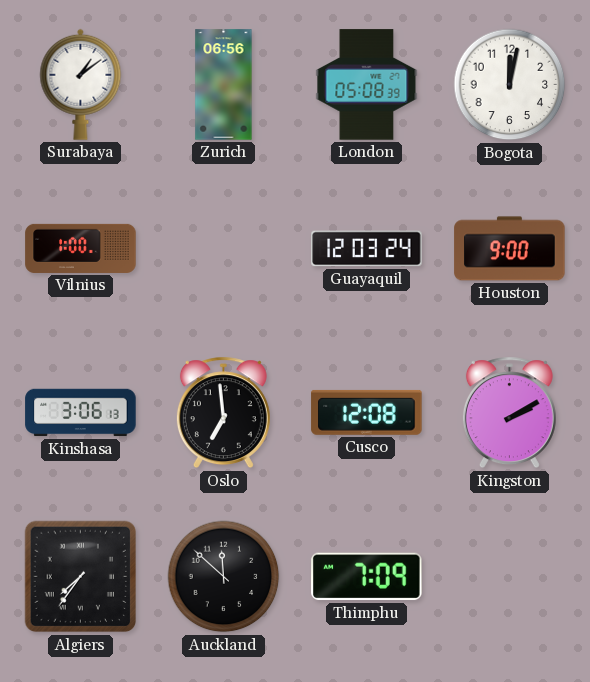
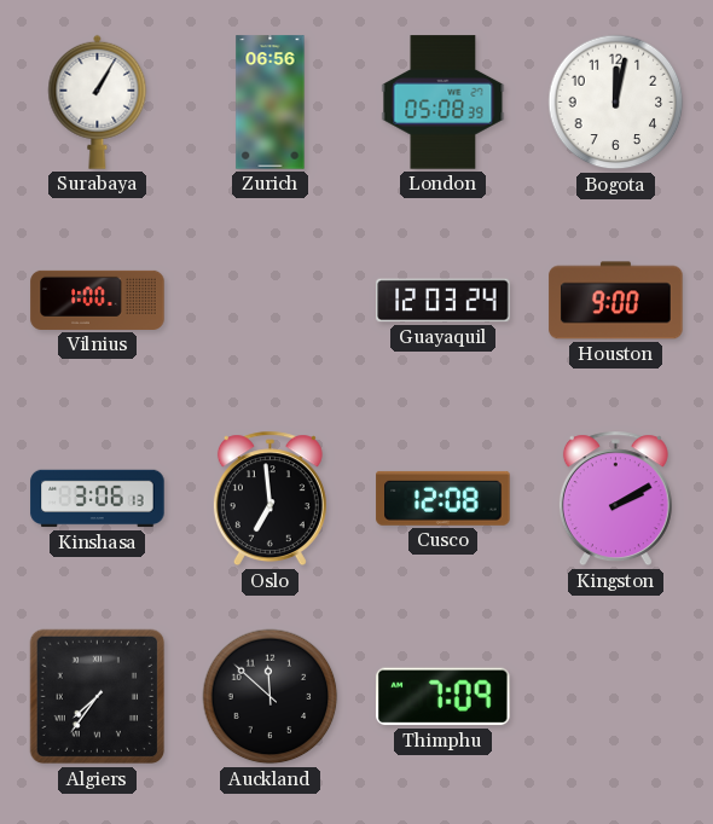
Surabaya: 1:09 -> 1:05 (98, 101)
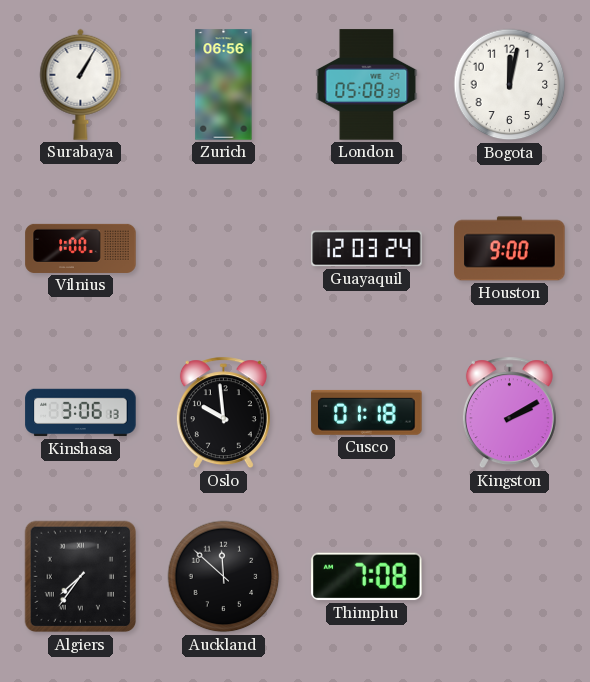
Oslo: 6:59 -> 9:59 (223, 413)
Cusco: 12:08 -> 01:18 (367, 412)
Thimphu: 7:09 -> 7:08 (367, 577)
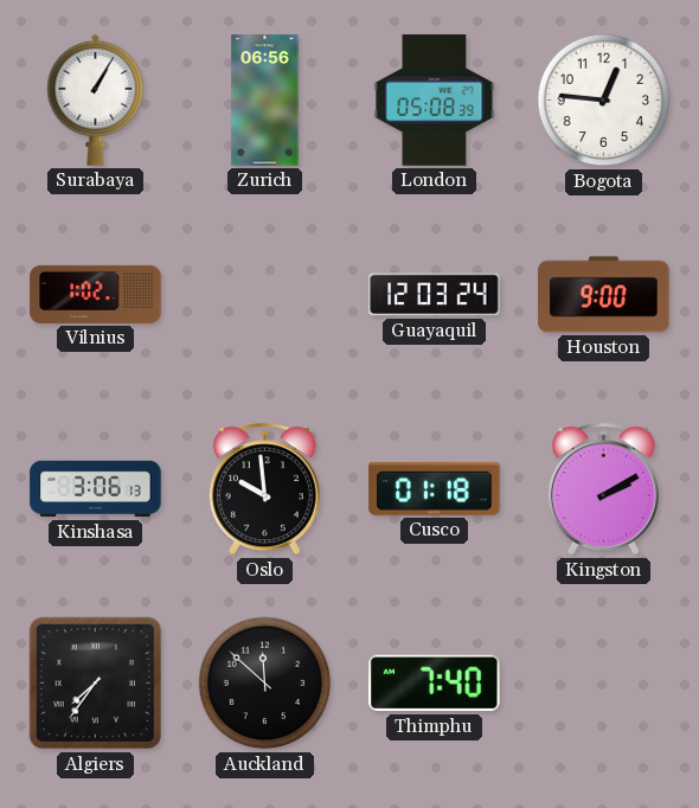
Bogota: 12:02 -> 12:46 (604, 101)
Vilnius: 1:00 -> 1:02 (96, 294)
Thimphu: 7:08 -> 7:40 (435, 684)
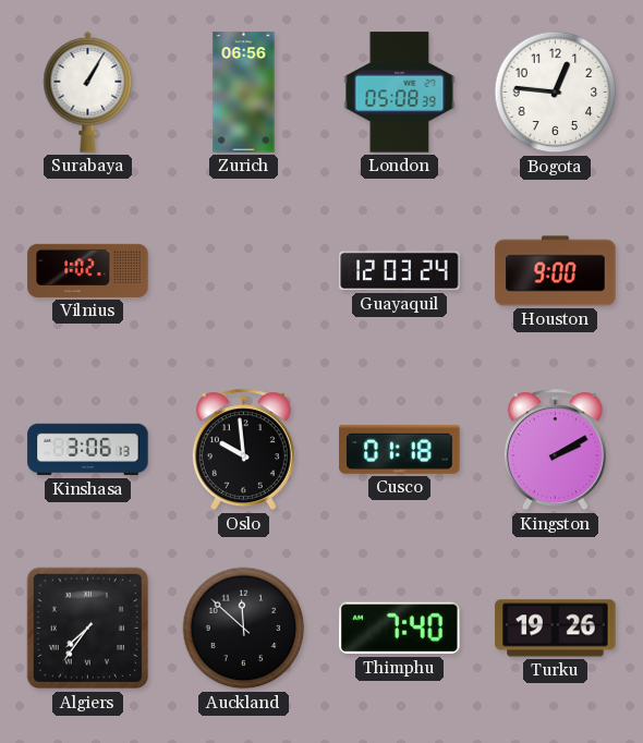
Turku: none -> 19:26 (556, 629)
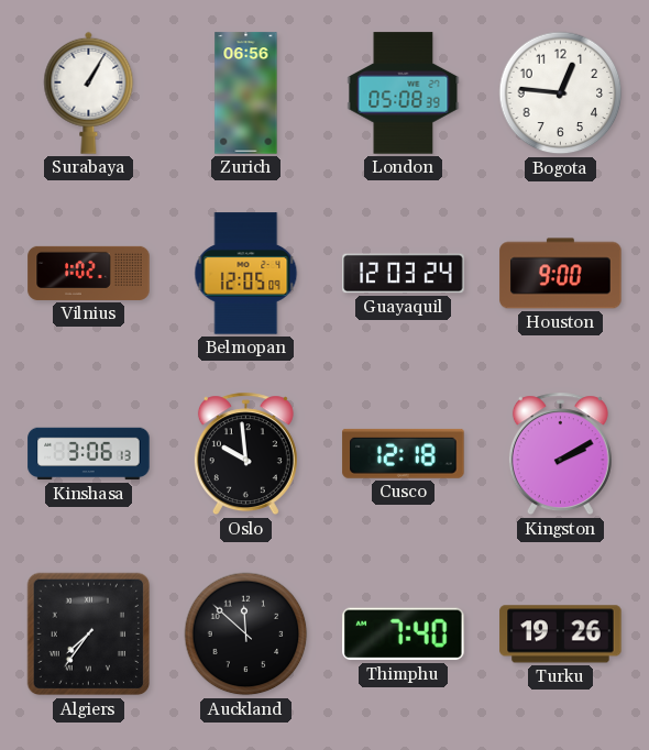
Belmopan: none -> 12:05 (246, 274)
Cusco: 01:18 -> 12:18 (404, 453)
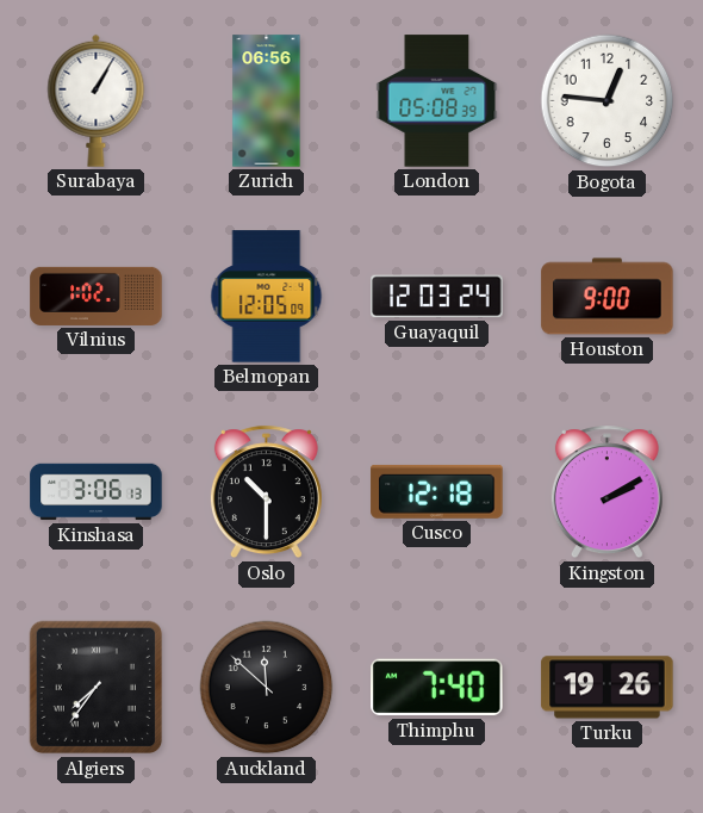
Oslo: 9:59 -> 10:30 (266, 492)
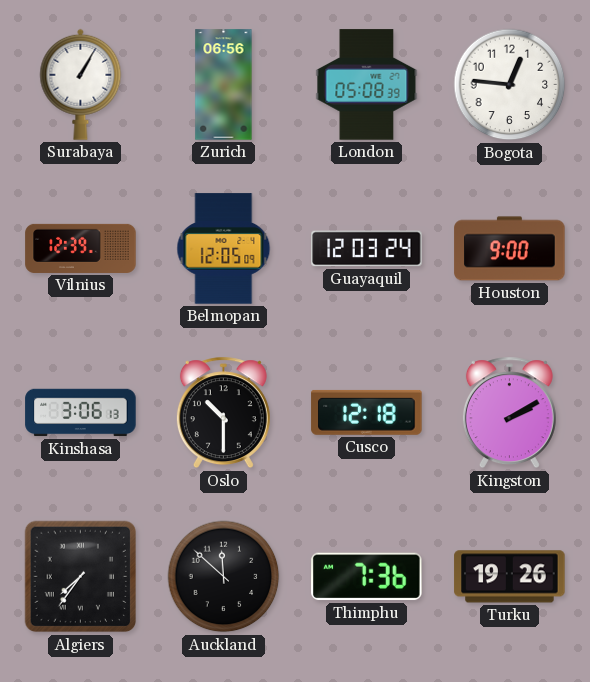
Vilnius: 1:02 -> 12:39 (81, 248)
Thimphu: 7:40 -> 7:36 (367, 577)
